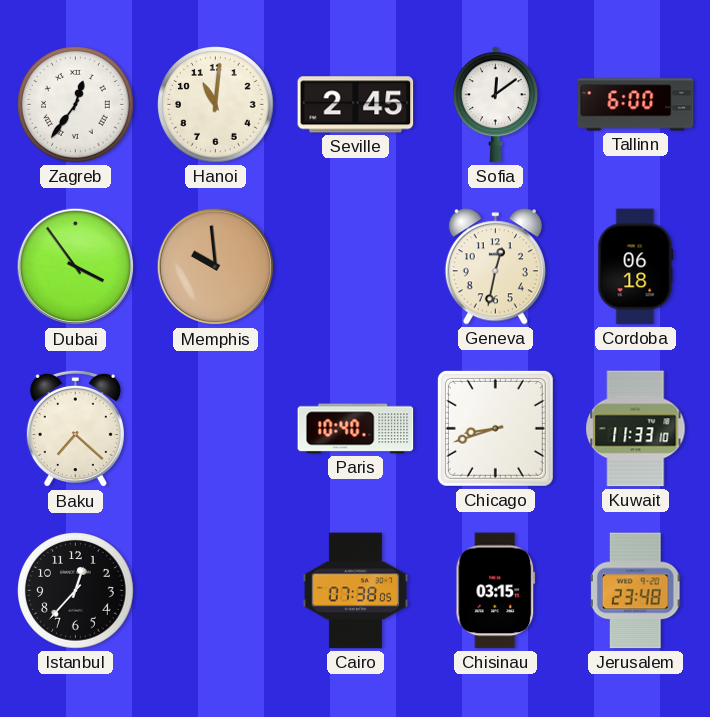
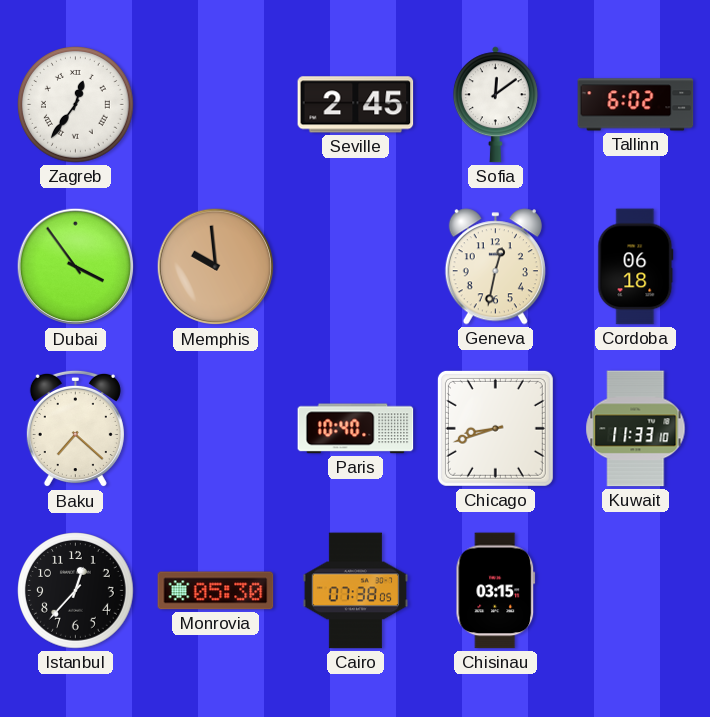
Hanoi: 11:01 -> none (216, 105)
Tallinn: 6:00 -> 6:02 (636, 105)
Monrovia: none -> 05:30 (216, 591)
Jerusalem: 23:48 -> none (636, 591)
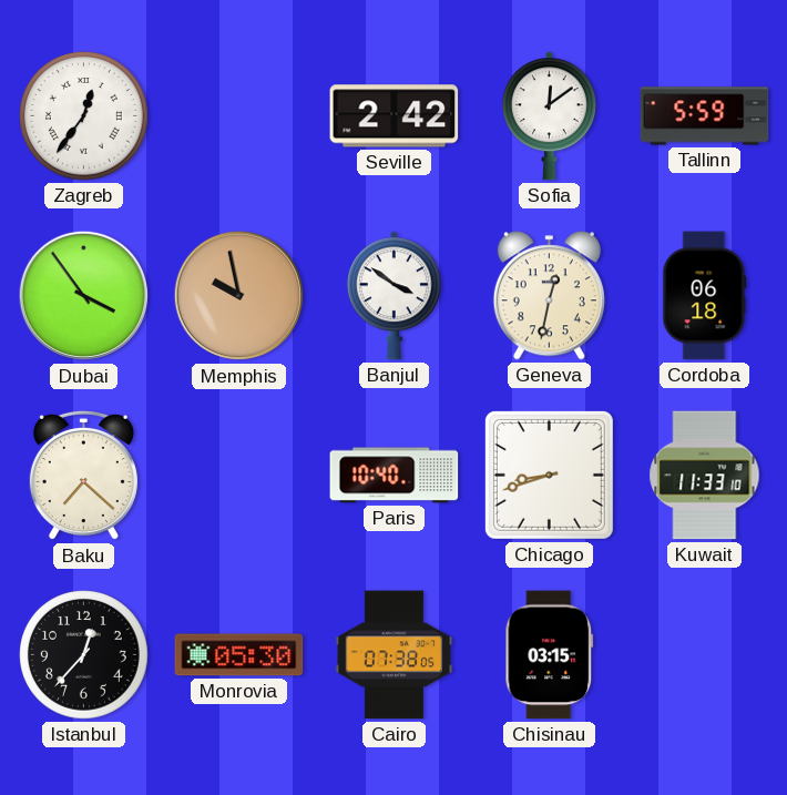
Seville: 2:45 -> 2:42 (395, 116)
Tallinn: 6:02 -> 5:59 (705, 116)
Memphis: 9:59 -> 9:58 (239, 296)
Banjul: none -> 3:51 (393, 296)
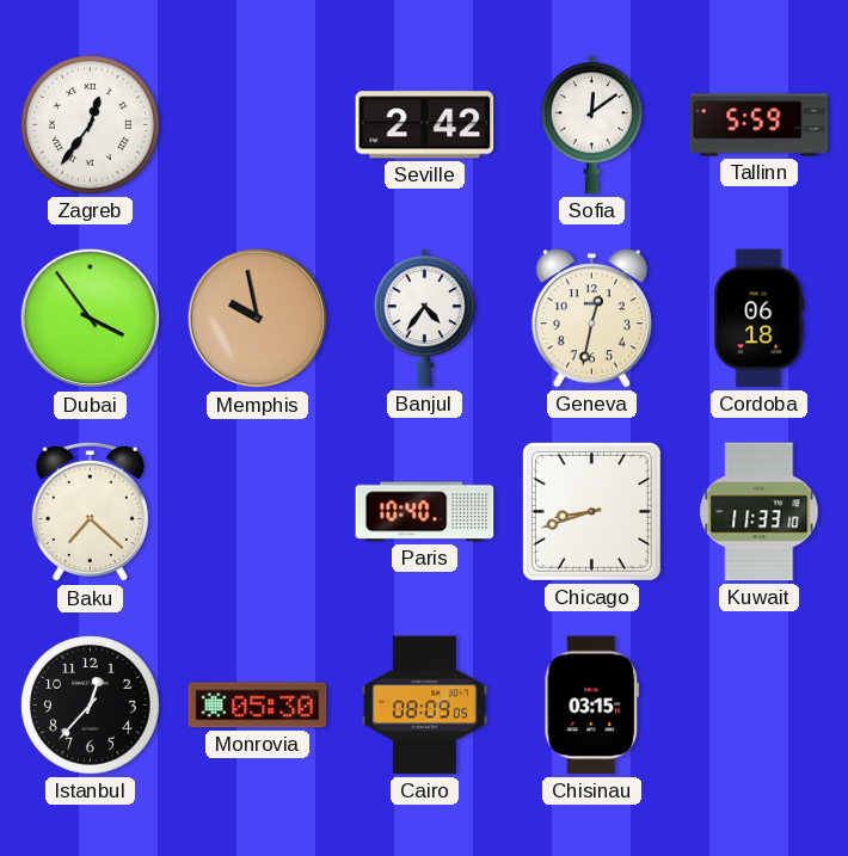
Banjul: 3:51 -> 4:36 (424, 319)
Cairo: 07:38 -> 08:09 (424, 706)
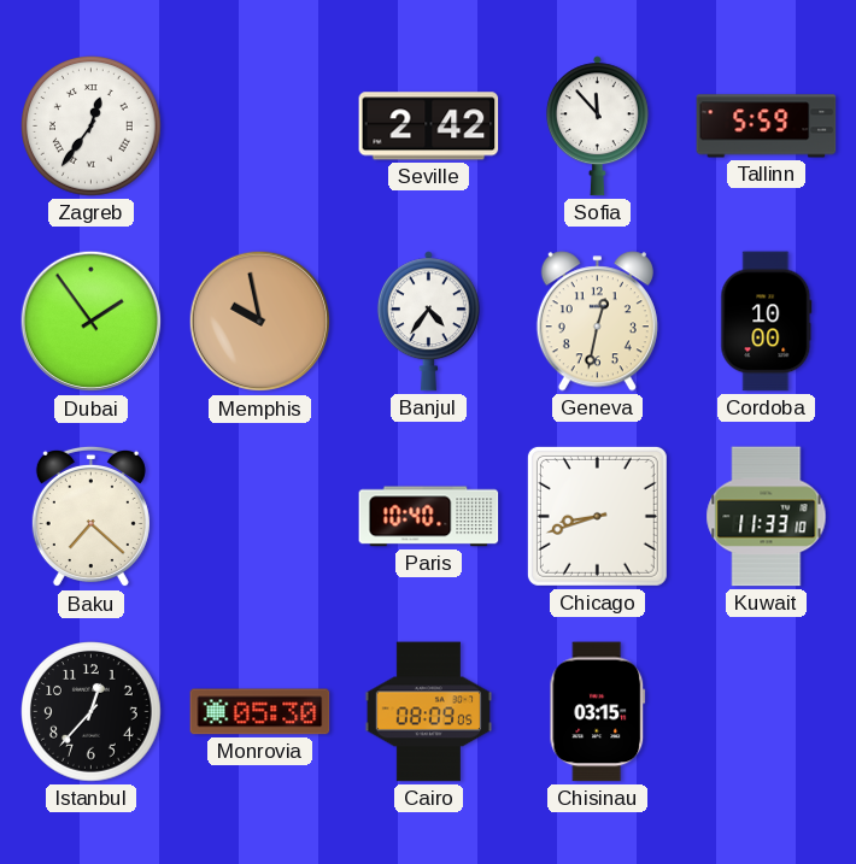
Sofia: 12:09 -> 11:53 (597, 127)
Dubai: 3:54 -> 1:54 (92, 322)
Cordoba: 06:18 -> 10:00 (767, 322)
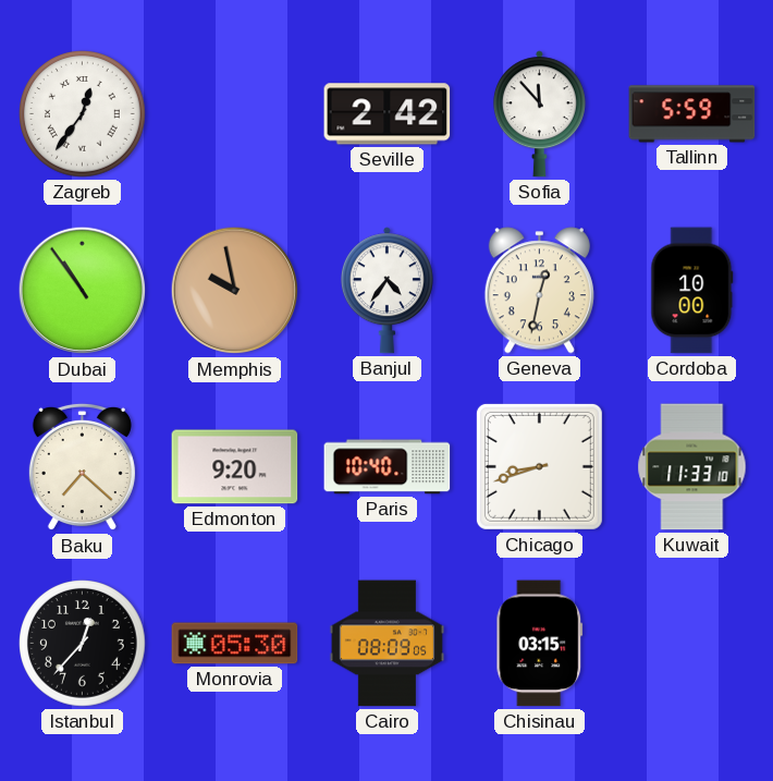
Dubai: 1:54 -> 10:54 (83, 291)
Edmonton: none -> 9:20 (235, 467)
